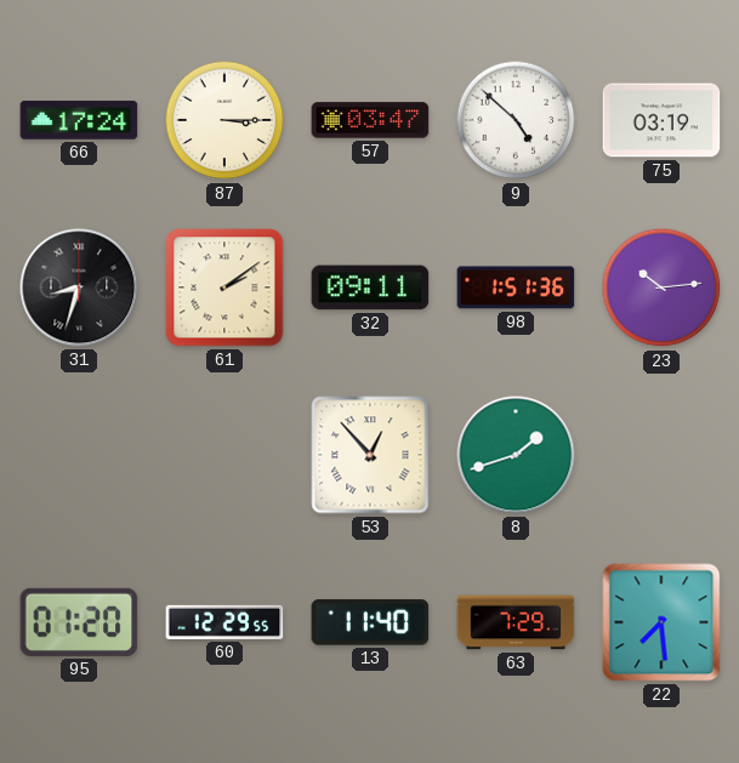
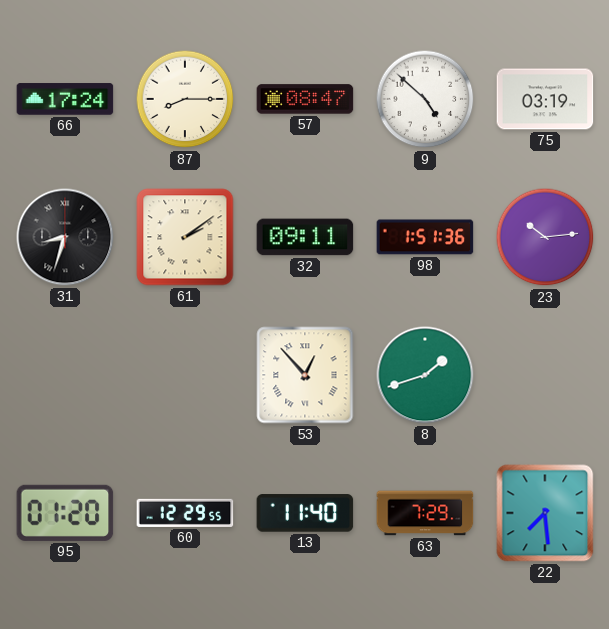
87: 3:15 -> 8:15 (185, 99)
57: 03:47 -> 08:47 (305, 99)
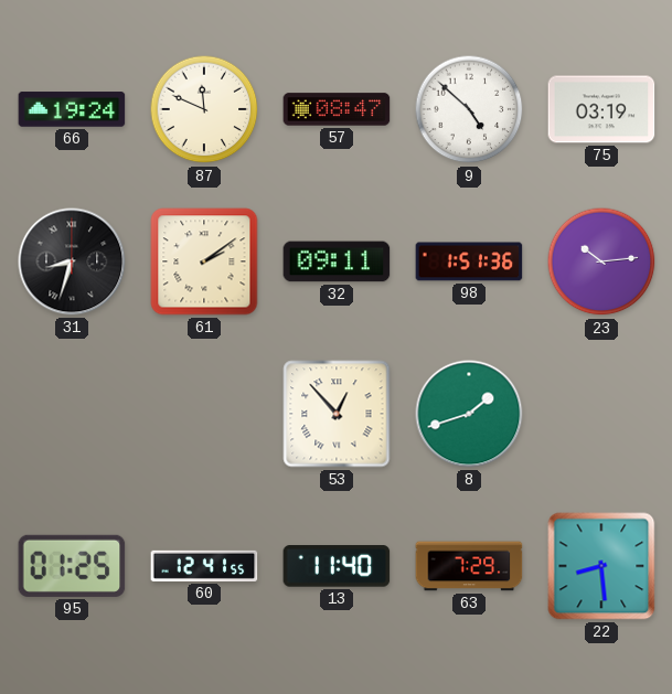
66: 17:24 -> 19:24 (72, 109)
87: 8:15 -> 11:49 (204, 109)
95: 01:20 -> 01:25 (72, 566)
60: 12:29 -> 12:41 (204, 566)
22: 7:29 -> 8:29 (601, 566)
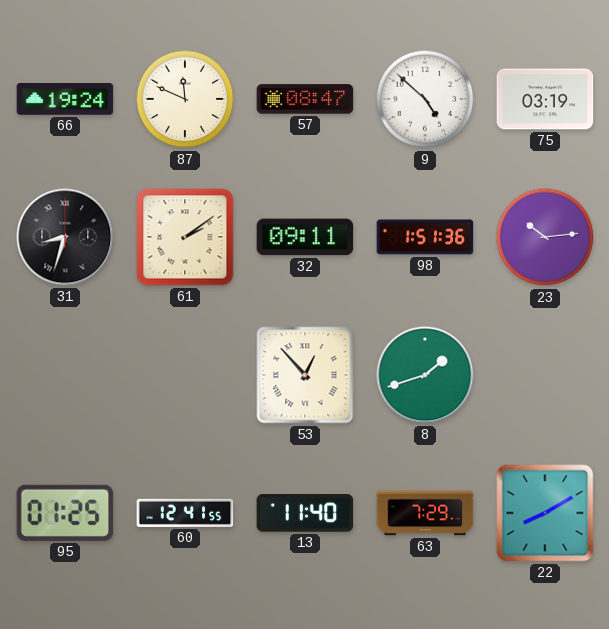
22: 8:29 -> 8:10 (545, 513)
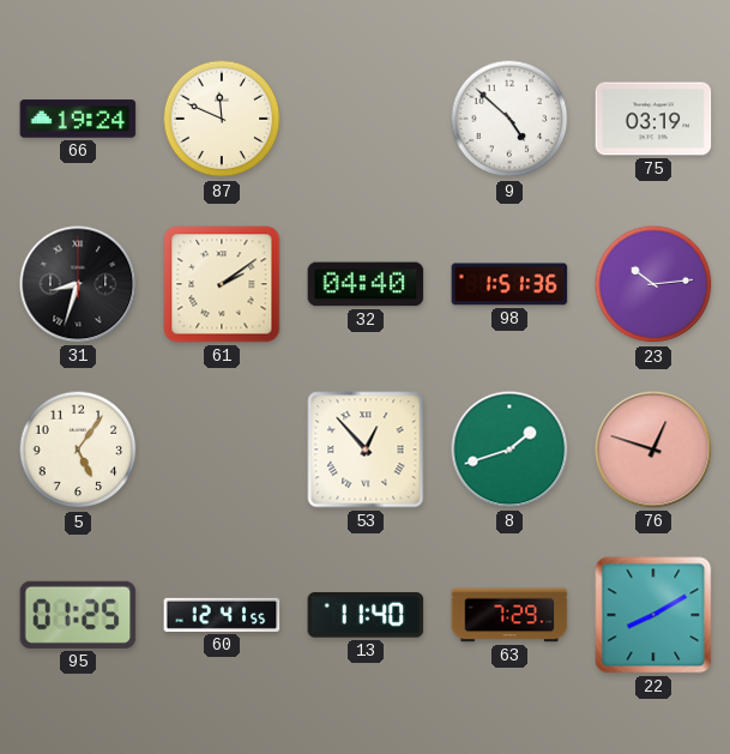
57: 08:47 -> none (305, 99)
32: 09:11 -> 04:40 (366, 284)
5: none -> 5:06 (78, 450)
76: none -> 12:48 (653, 450)
